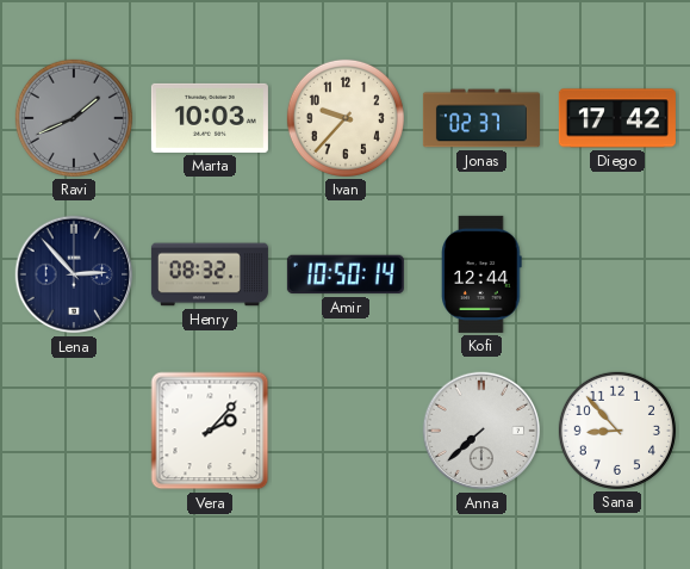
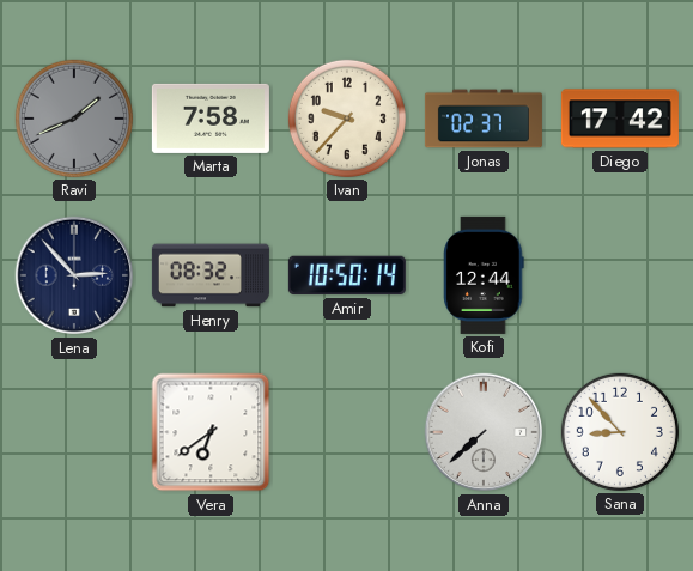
Marta: 10:03 -> 7:58 (211, 119)
Vera: 2:07 -> 6:39 (211, 432)
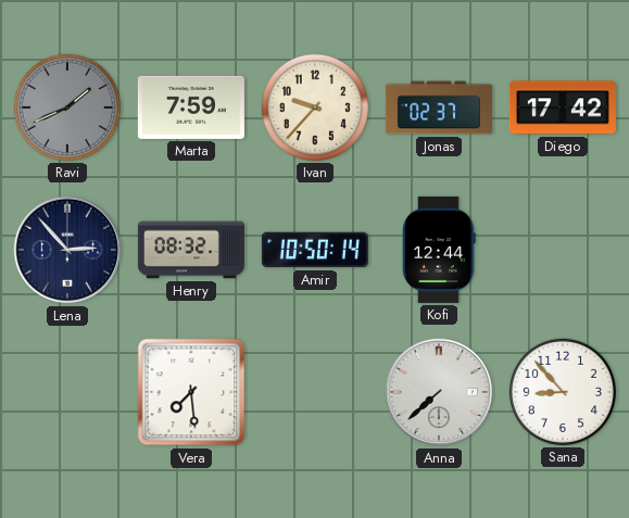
Marta: 7:58 -> 7:59 (191, 108)
Vera: 6:39 -> 7:29 (191, 392)
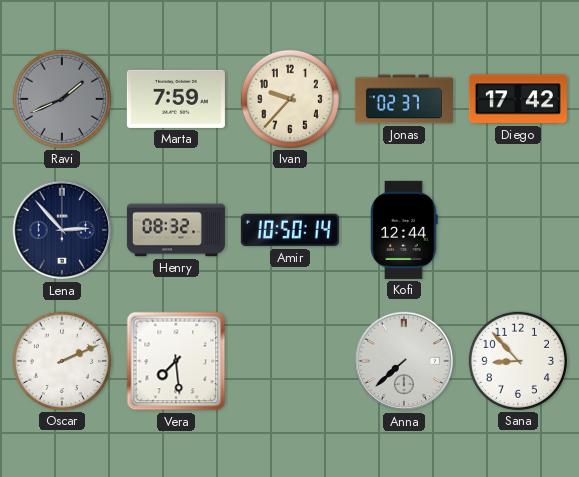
Oscar: none -> 2:11 (62, 361)
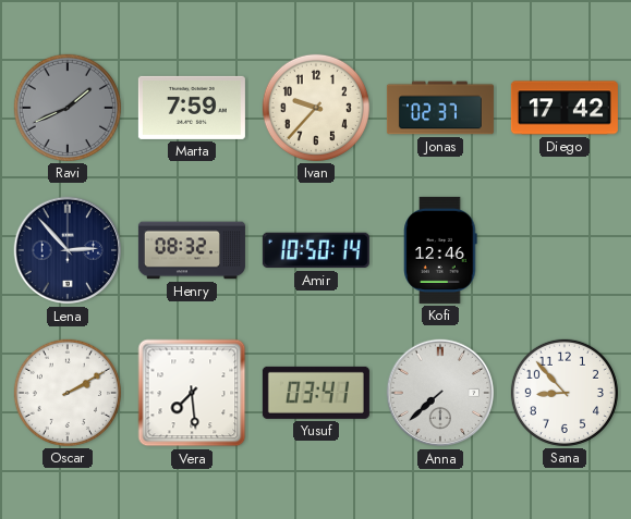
Kofi: 12:44 -> 12:46 (440, 250)
Oscar: 2:11 -> 2:10 (68, 393)
Yusuf: none -> 03:41 (316, 393)
